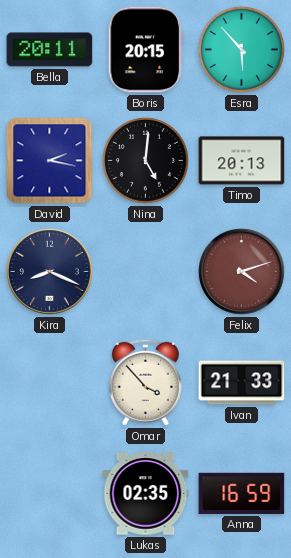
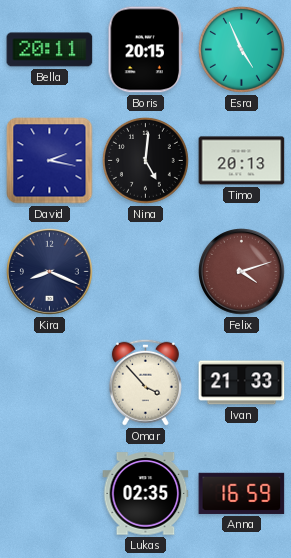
Esra: 5:53 -> 4:56 (241, 49)
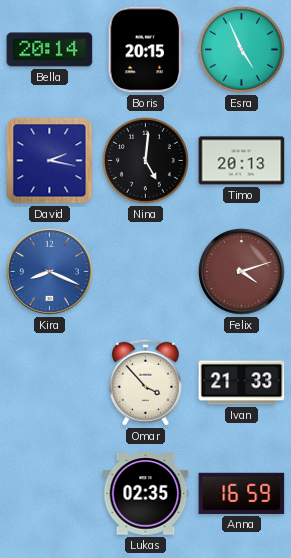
Bella: 20:11 -> 20:14 (50, 50)
Kira dial: navy -> blue (50, 272)
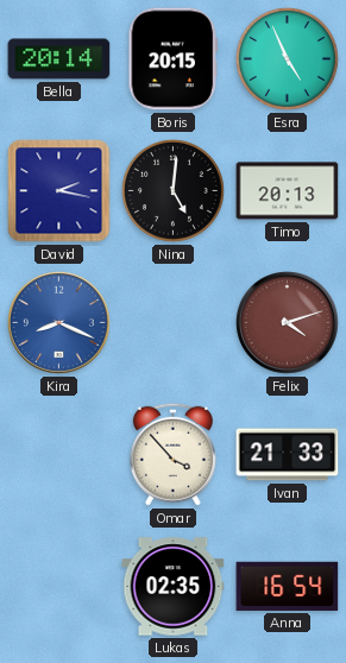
Anna: 16:59 -> 16:54 (288, 586)
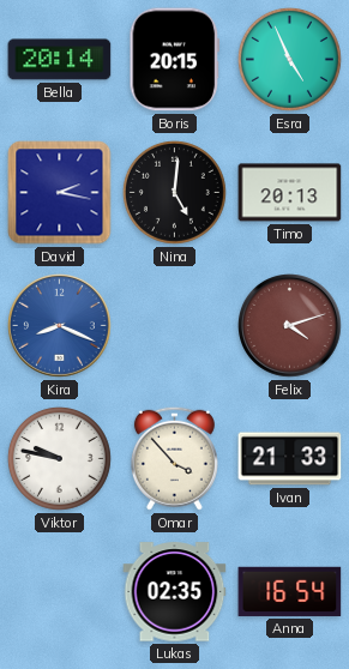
Viktor: none -> 9:47 (59, 458)
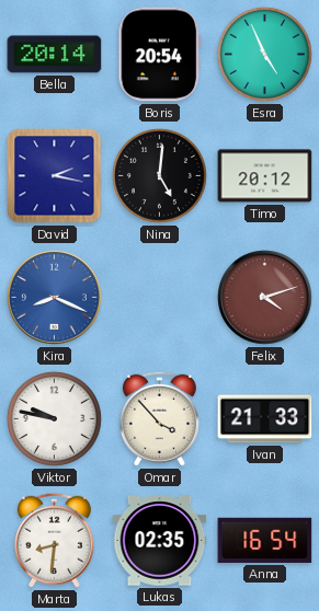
Boris: 20:15 -> 20:54 (160, 55)
Timo: 20:13 -> 20:12 (265, 176)
Marta: none -> 8:31 (54, 540)
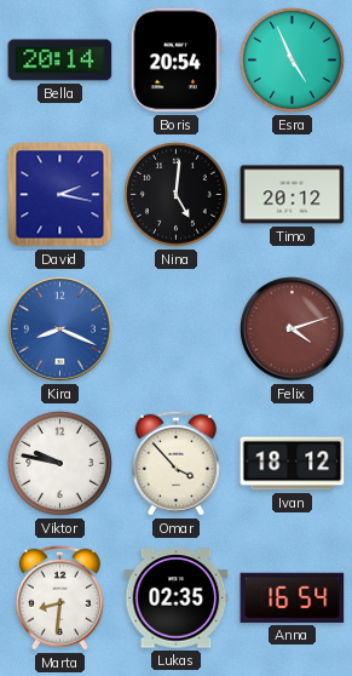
Ivan: 21:33 -> 18:12 (293, 464)
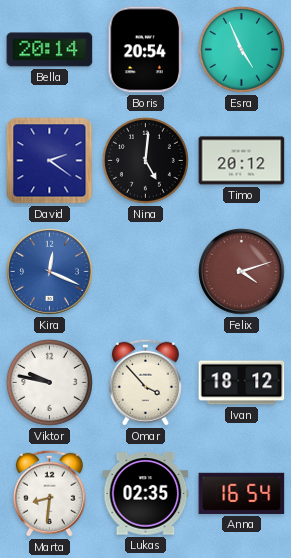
David: 2:17 -> 2:21 (50, 161)
Kira: 8:19 -> 12:19 (50, 272)
